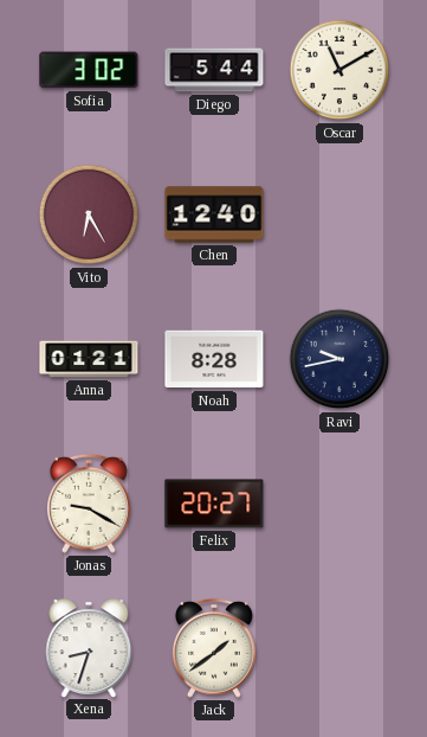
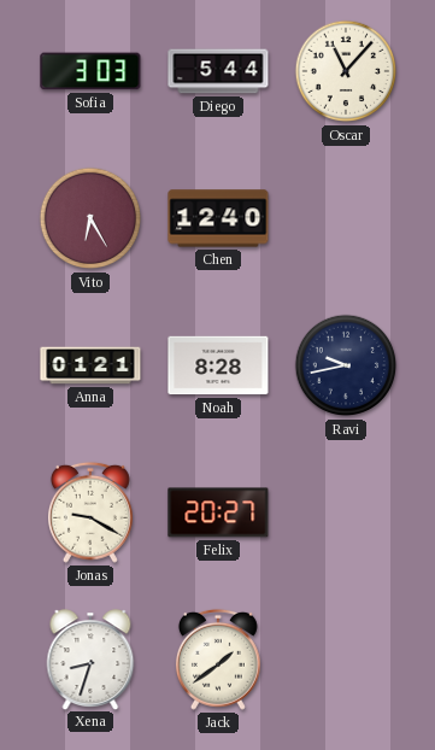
Sofia: 3:02 -> 3:03 (90, 71)
Oscar: 11:10 -> 11:07 (346, 71)
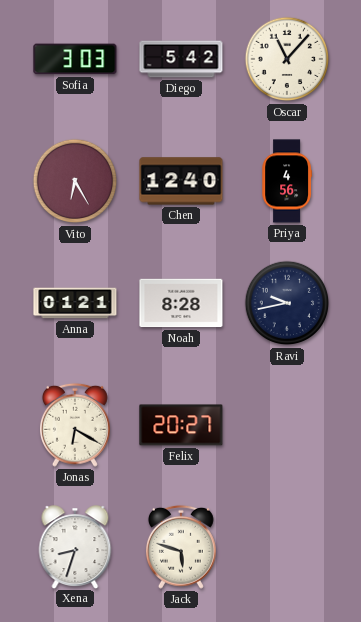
Diego: 5:44 -> 5:42 (181, 59)
Priya: none -> 4:56 (287, 181)
Jonas: 9:20 -> 6:20 (75, 425)
Jack: 1:39 -> 5:48 (181, 547)
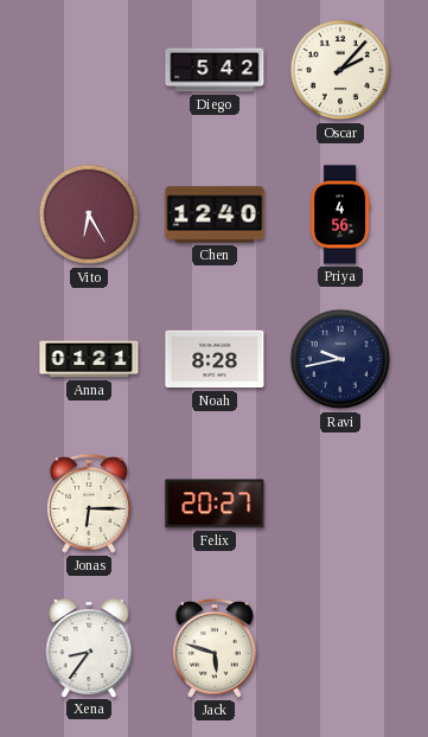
Sofia: 3:03 -> none (75, 59)
Oscar: 11:07 -> 2:07 (340, 70)
Jonas: 6:20 -> 6:15 (89, 504)
Xena: 8:33 -> 8:36 (89, 648)
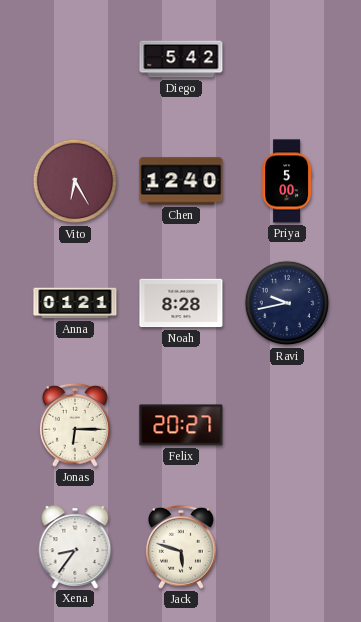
Oscar: 2:07 -> none (340, 70)
Priya: 4:56 -> 5:00 (287, 181)
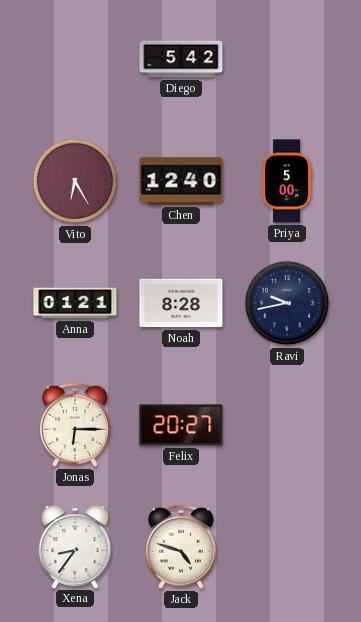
Jack: 5:48 -> 4:48 (181, 547)
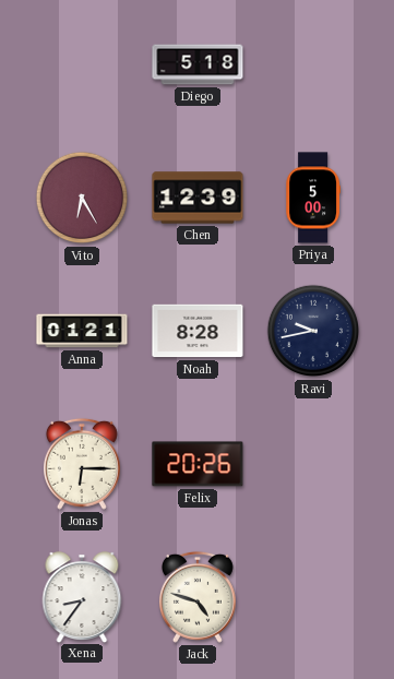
Diego: 5:42 -> 5:18 (198, 64)
Chen: 12:40 -> 12:39 (198, 198)
Felix: 20:27 -> 20:26 (198, 464)
